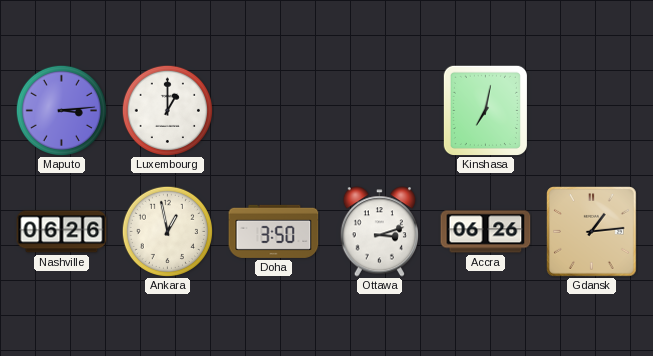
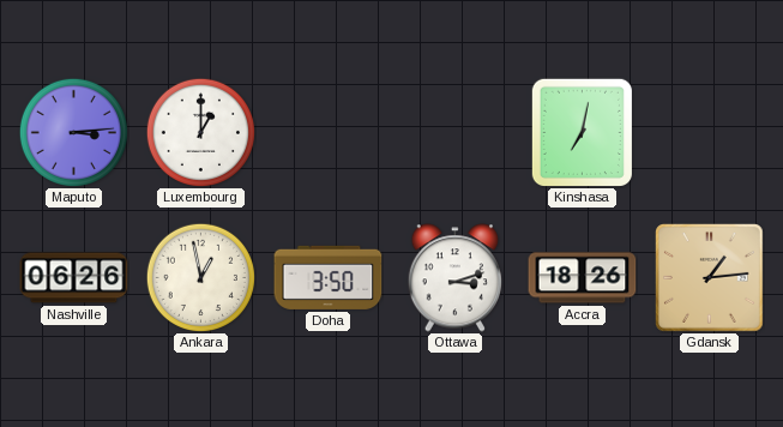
Accra: 06:26 -> 18:26 (583, 278)
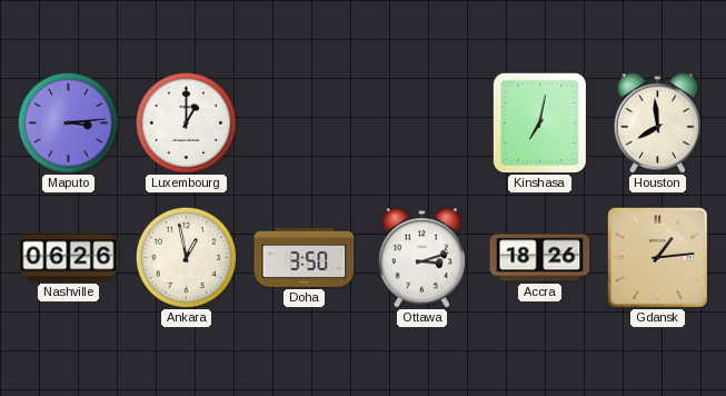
Houston: none -> 7:59 (657, 123)
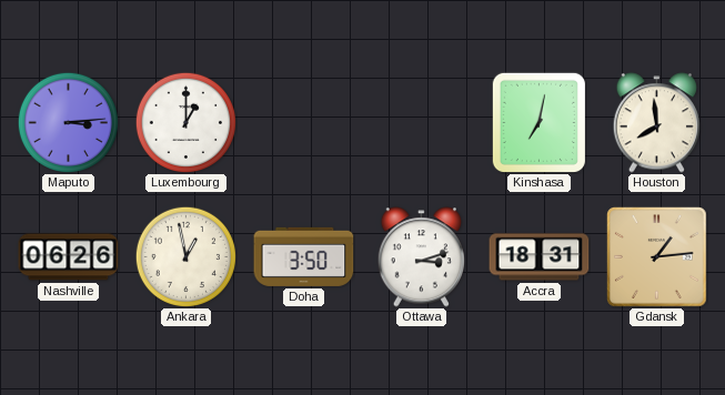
Accra: 18:26 -> 18:31 (540, 257)
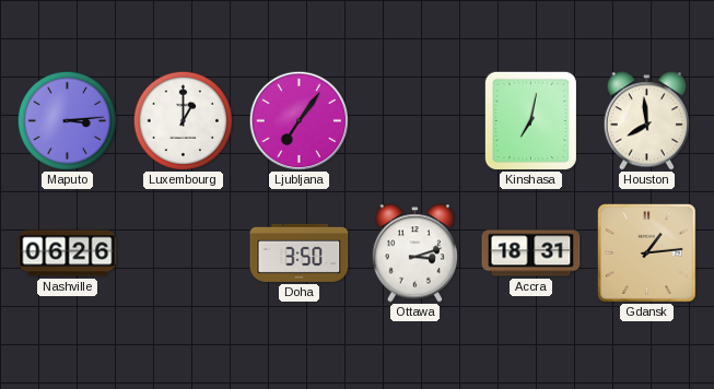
Ljubljana: none -> 7:06 (299, 120)
Ankara: 12:58 -> none (185, 256)
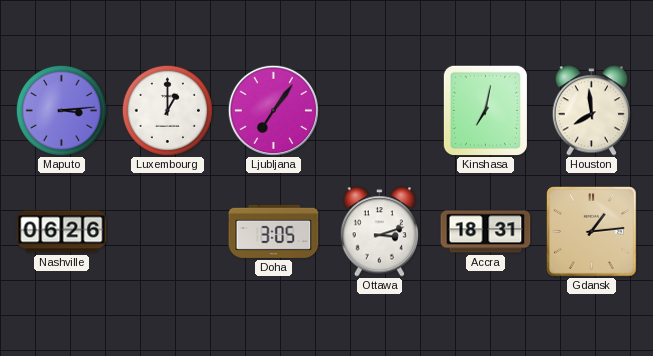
Doha: 3:50 -> 3:05 (274, 231)
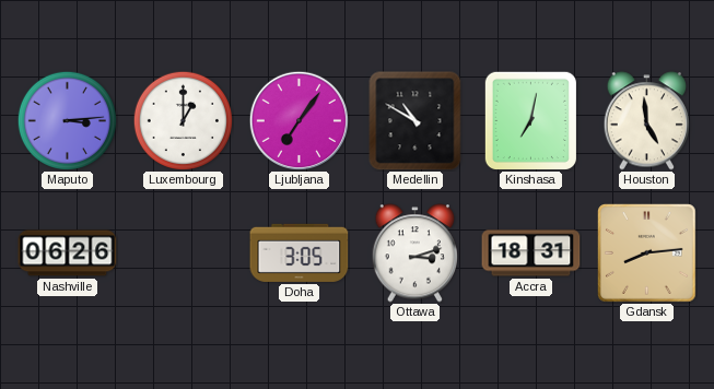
Medellin: none -> 10:50 (415, 121)
Houston: 7:59 -> 4:59 (646, 121)
Gdansk: 1:14 -> 8:14 (647, 254)
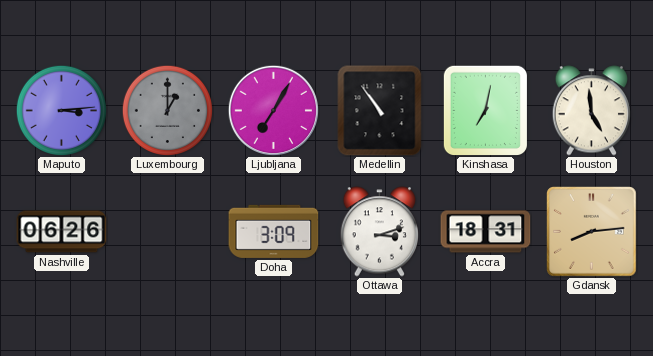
Luxembourg dial: white -> grey (167, 110)
Ljubljana: 7:06 -> 7:05 (273, 110)
Medellin: 10:50 -> 10:54 (380, 111)
Doha: 3:05 -> 3:09 (274, 231)
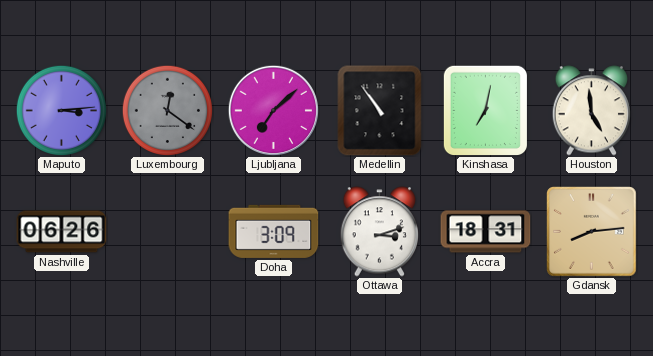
Luxembourg: 1:00 -> 12:21 (167, 110)
Ljubljana: 7:05 -> 7:08 (273, 110)
